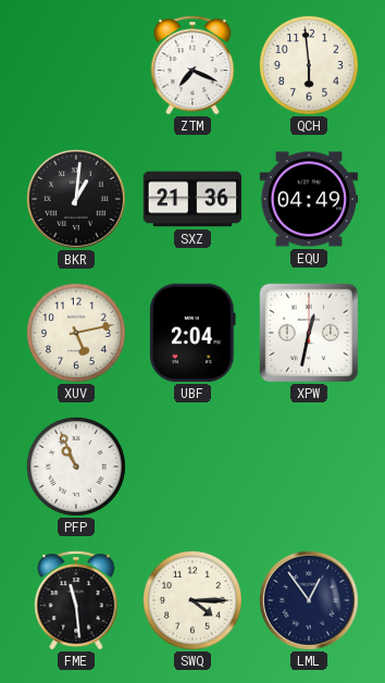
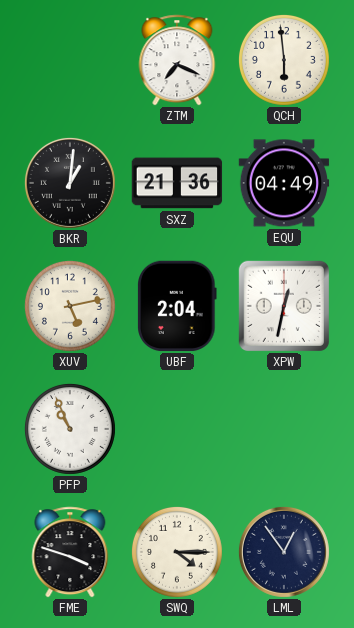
FME: 11:29 -> 3:48 (70, 552)
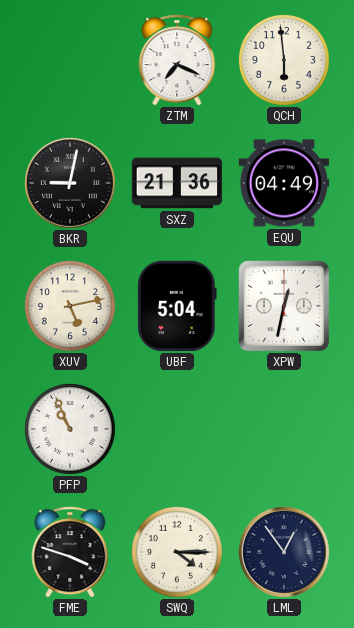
BKR: 1:01 -> 9:02 (70, 183)
UBF: 2:04 -> 5:04 (178, 306)
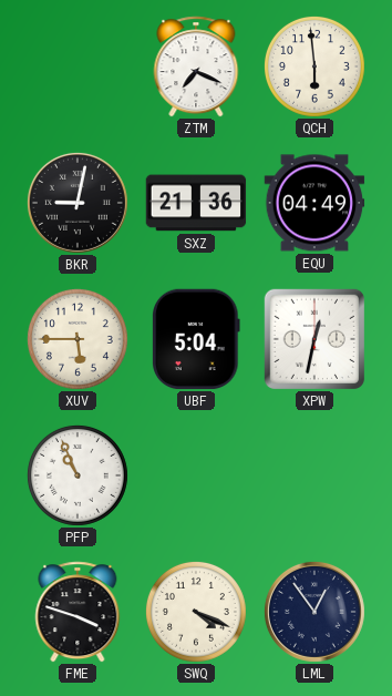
XUV: 5:13 -> 5:45 (78, 339)
SWQ: 4:15 -> 4:19 (196, 612)
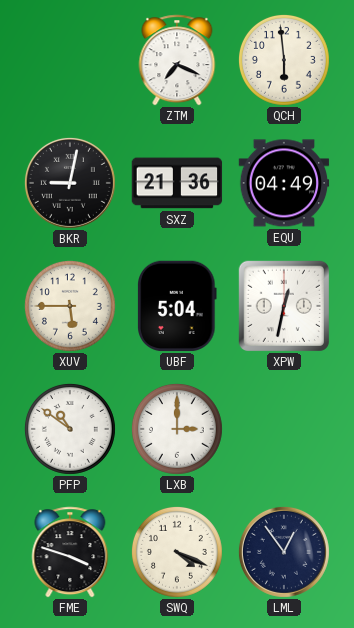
PFP: 10:56 -> 10:51 (70, 429)
LXB: none -> 3:00 (177, 429)
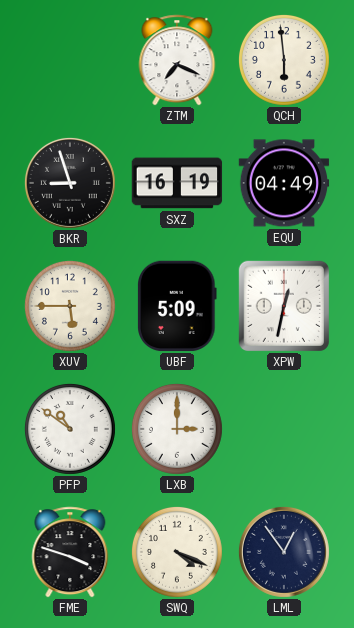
BKR: 9:02 -> 8:57 (70, 183)
SXZ: 21:36 -> 16:19 (177, 183)
UBF: 5:04 -> 5:09 (178, 306)
